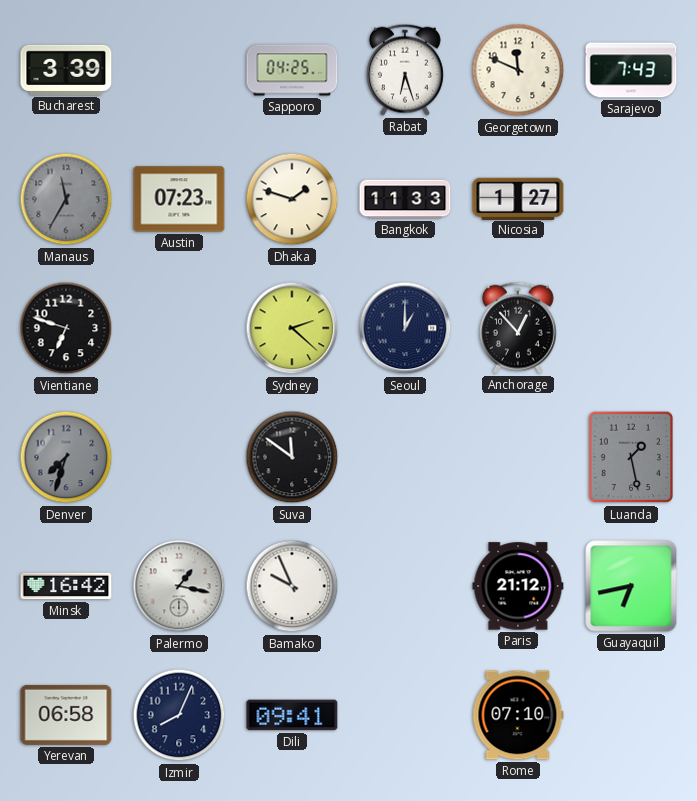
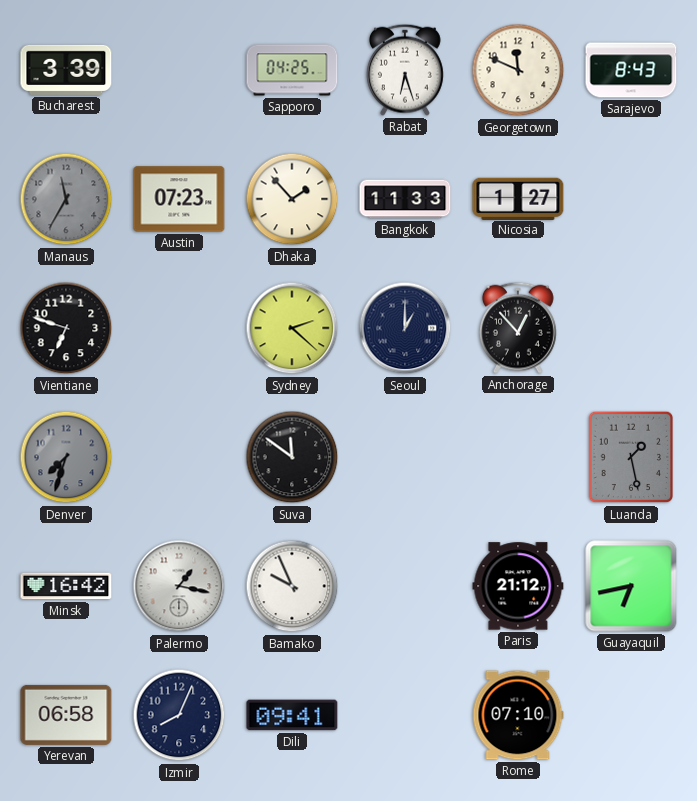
Sarajevo: 7:43 -> 8:43 (631, 70)
Dhaka: 1:48 -> 1:53 (292, 199)
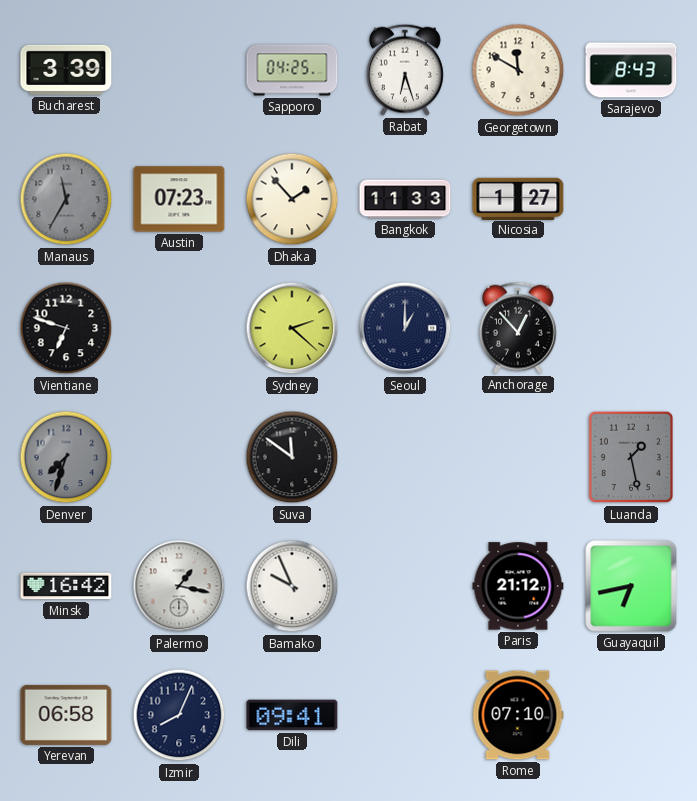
Georgetown: 11:49 -> 11:50 (518, 70)
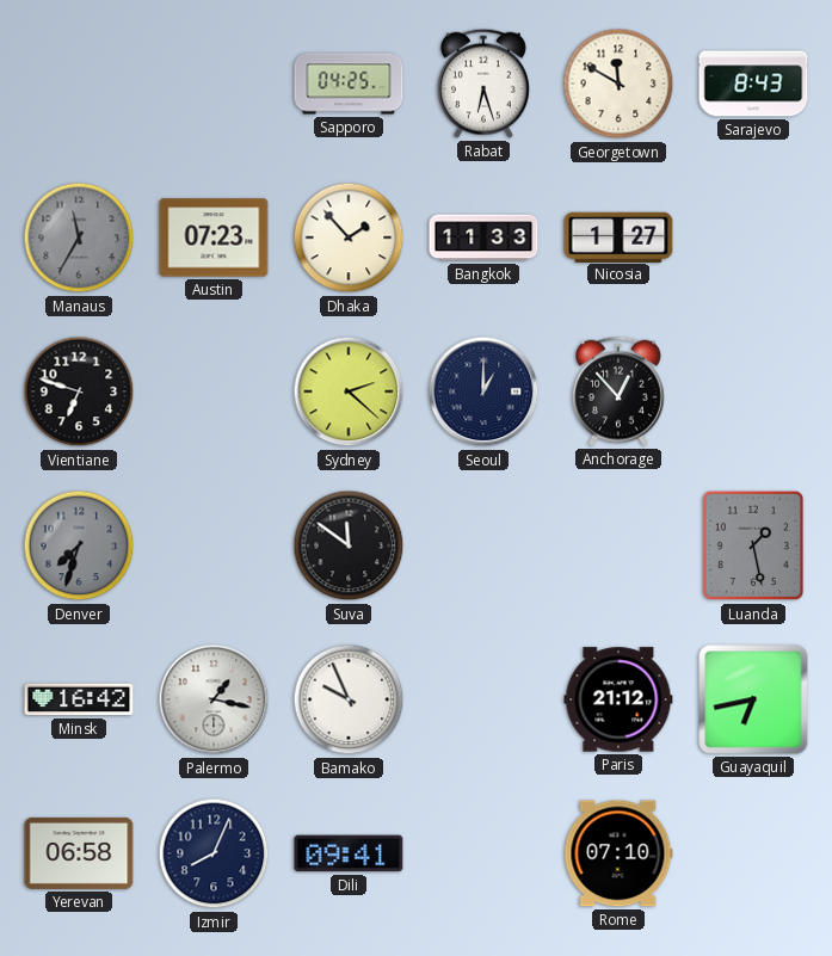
Bucharest: 3:39 -> none (66, 70)
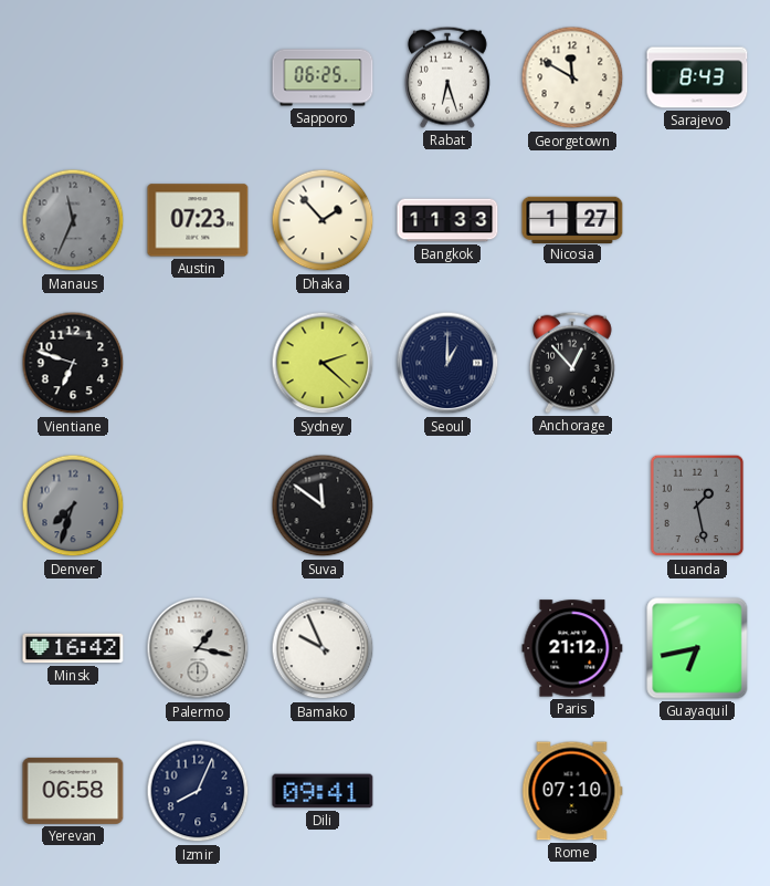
Sapporo: 04:25 -> 06:25 (323, 77)
Manaus: 11:35 -> 11:34 (73, 220)
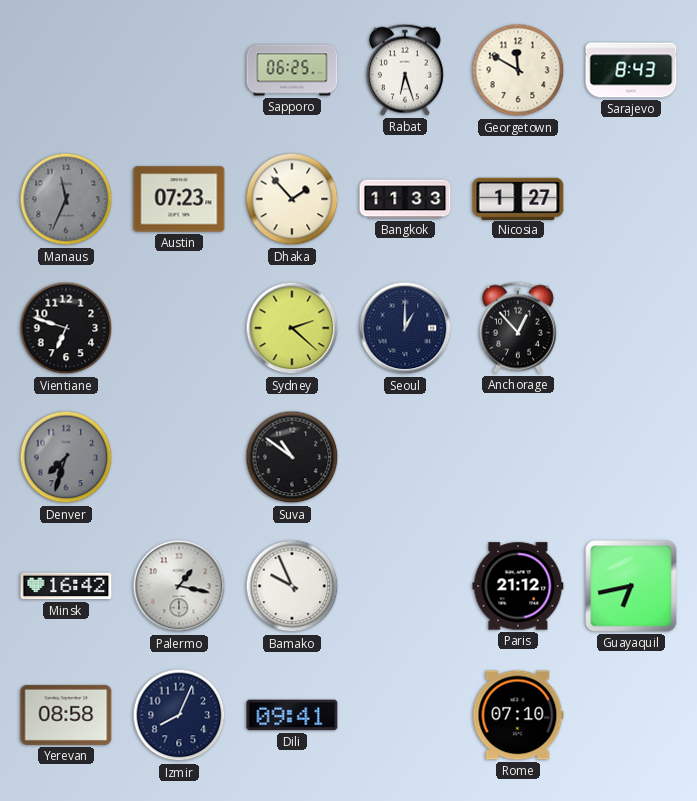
Suva: 11:51 -> 10:51 (292, 457)
Luanda: 1:28 -> none (697, 505)
Yerevan: 06:58 -> 08:58 (66, 715)
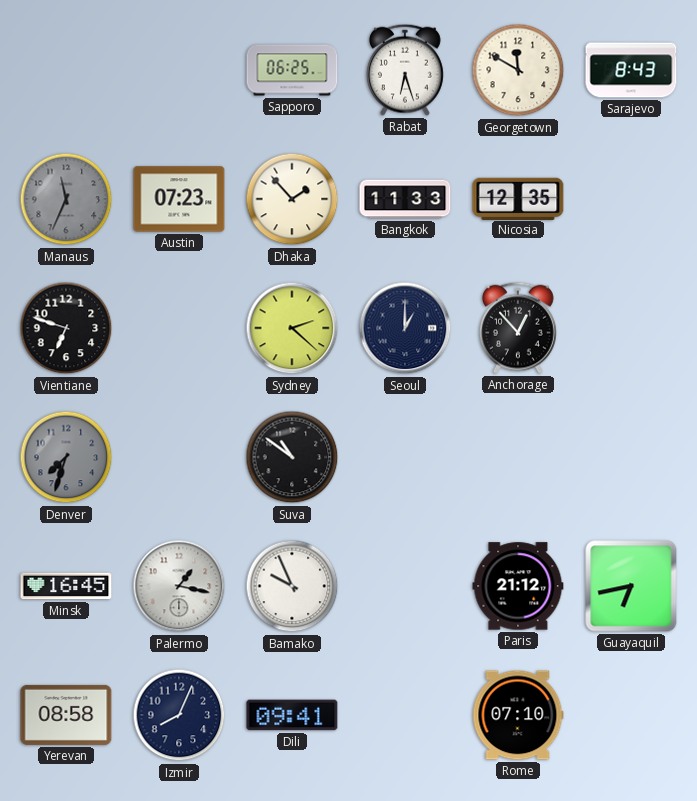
Nicosia: 1:27 -> 12:35 (518, 198)
Minsk: 16:42 -> 16:45 (66, 586)
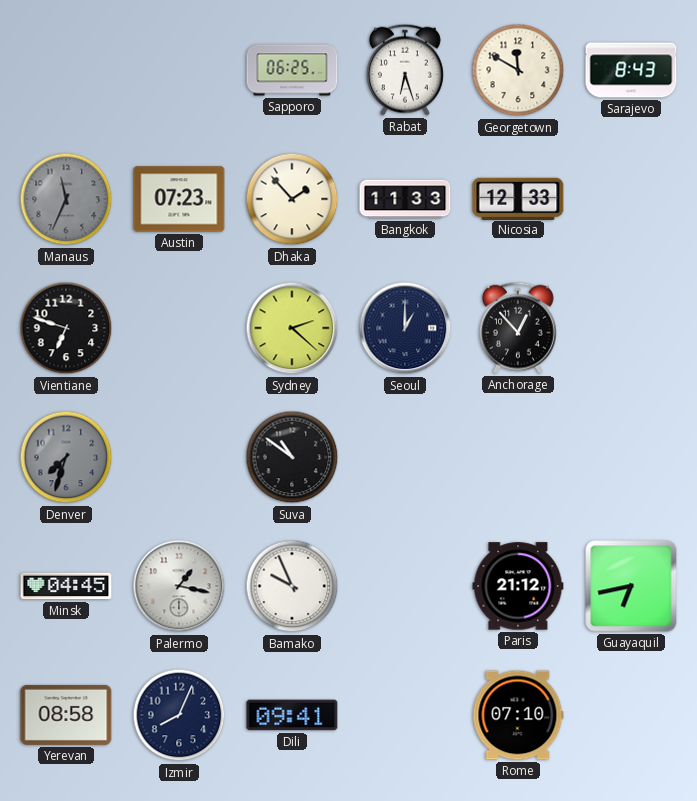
Nicosia: 12:35 -> 12:33 (518, 198)
Minsk: 16:45 -> 04:45 (66, 586)
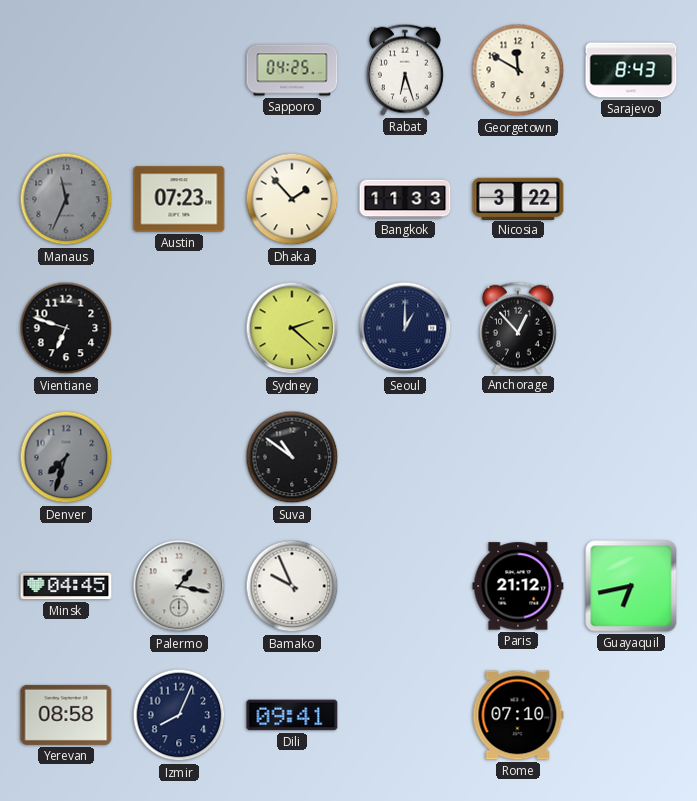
Sapporo: 06:25 -> 04:25 (292, 70)
Nicosia: 12:33 -> 3:22 (518, 198)
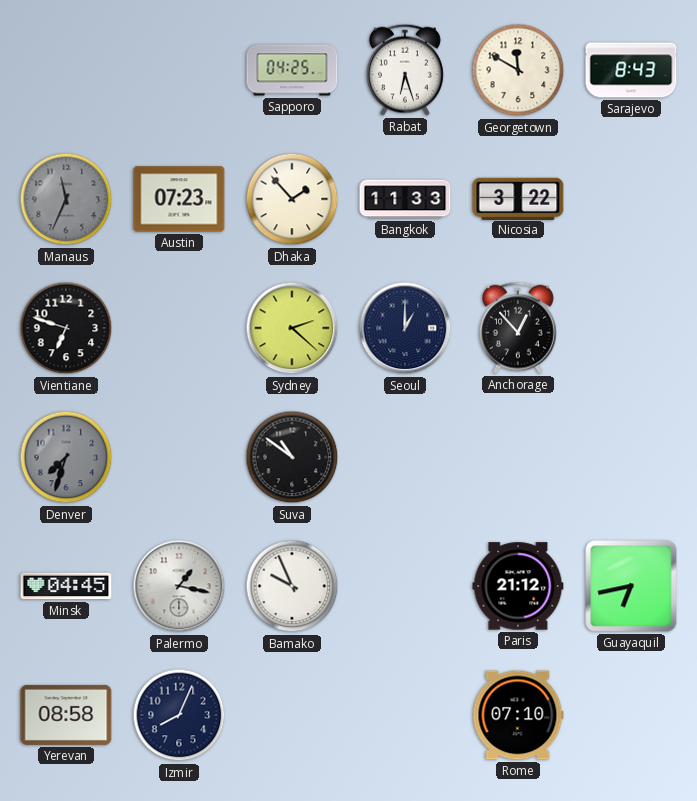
Dili: 09:41 -> none (292, 715)
